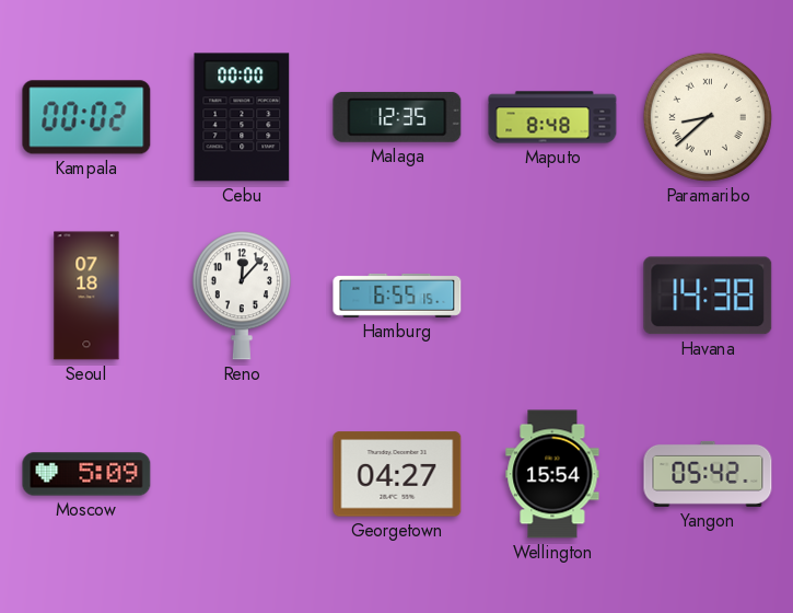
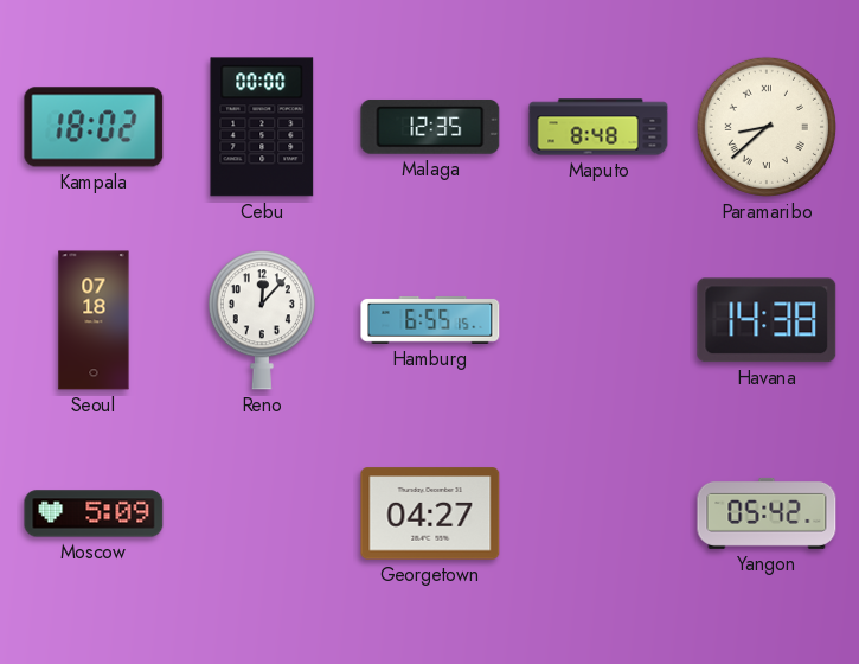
Kampala: 00:02 -> 18:02 (94, 127)
Wellington: 15:54 -> none (552, 474)
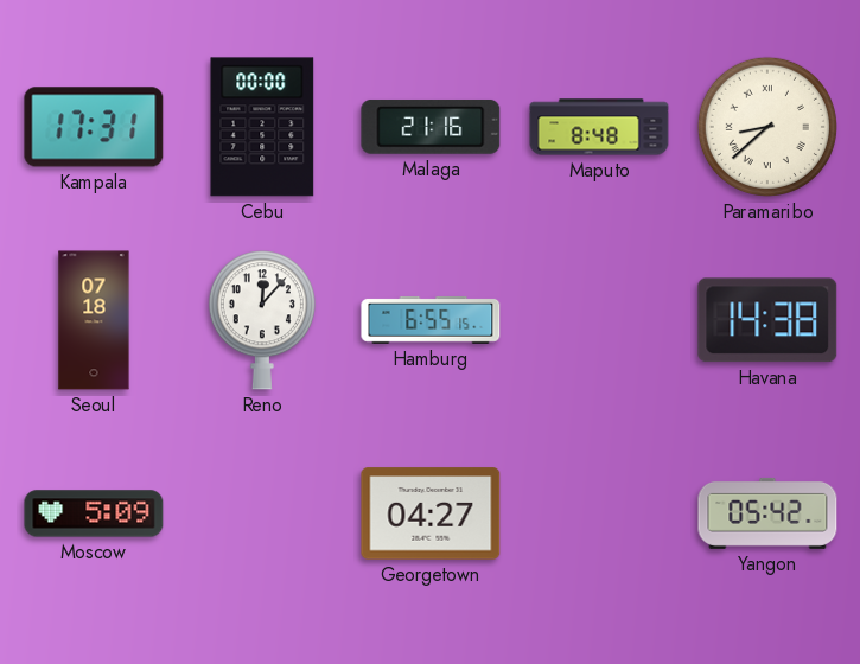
Kampala: 18:02 -> 17:31 (94, 127)
Malaga: 12:35 -> 21:16 (431, 127)
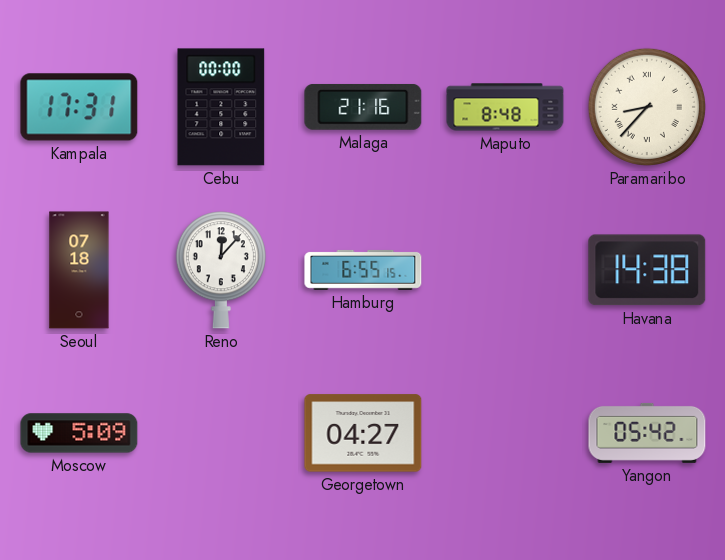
Paramaribo: 8:38 -> 8:37 (647, 107)
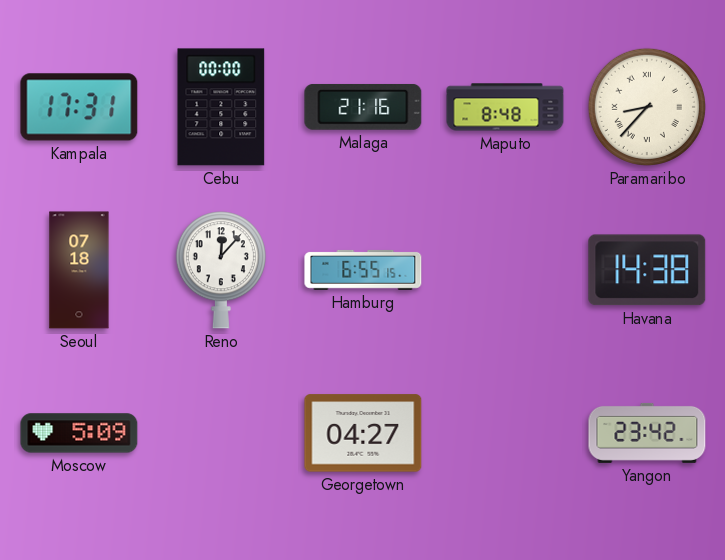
Yangon: 05:42 -> 23:42 (647, 433)
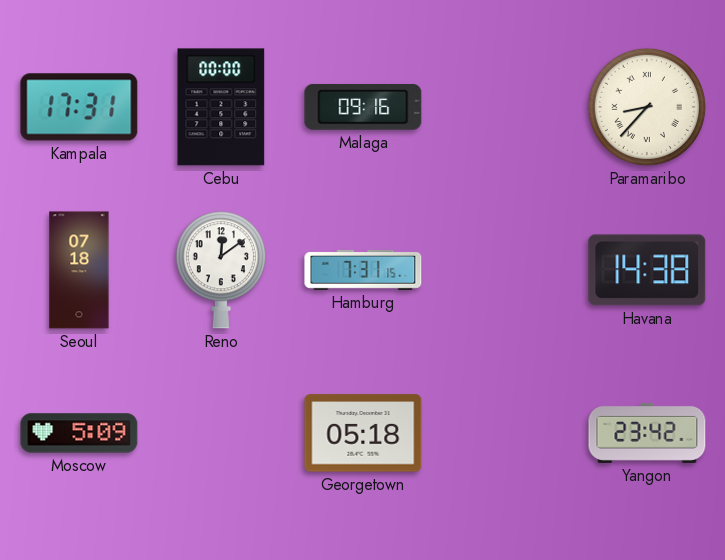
Malaga: 21:16 -> 09:16 (363, 107)
Maputo: 8:48 -> none (505, 107)
Reno: 12:07 -> 12:09 (221, 270)
Hamburg: 6:55 -> 7:31 (363, 270)
Georgetown: 04:27 -> 05:18 (363, 433)
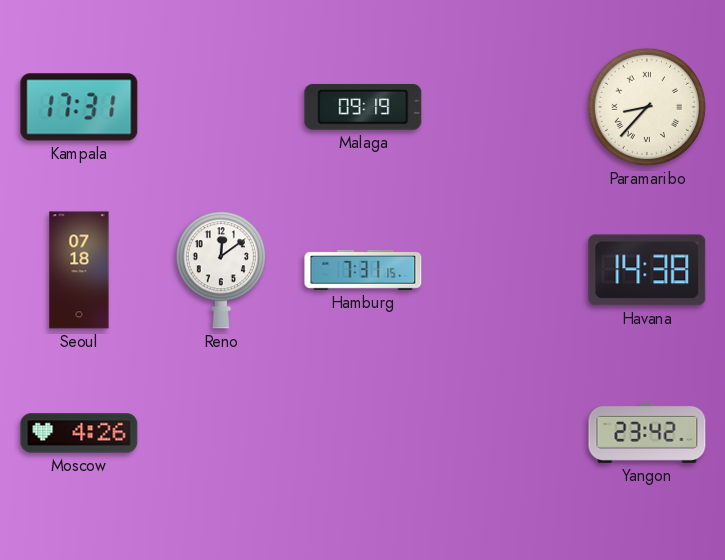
Cebu: 00:00 -> none (221, 107)
Malaga: 09:16 -> 09:19 (363, 107)
Moscow: 5:09 -> 4:26 (79, 433)
Georgetown: 05:18 -> none (363, 433)
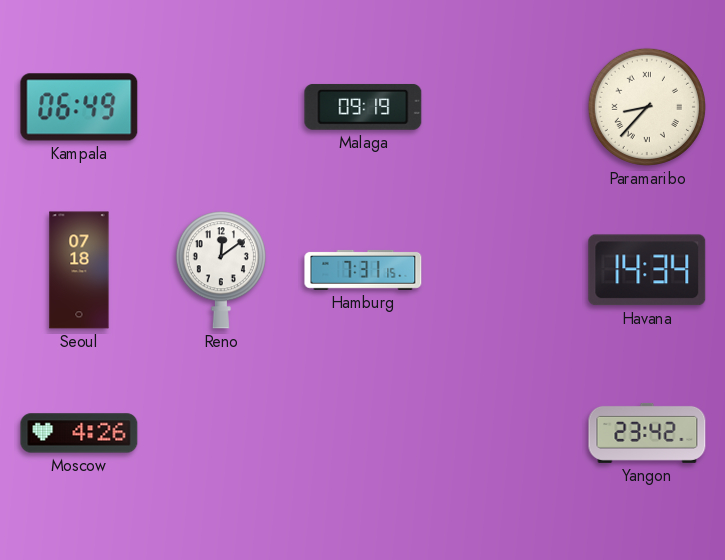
Kampala: 17:31 -> 06:49 (79, 107)
Havana: 14:38 -> 14:34 (647, 270)
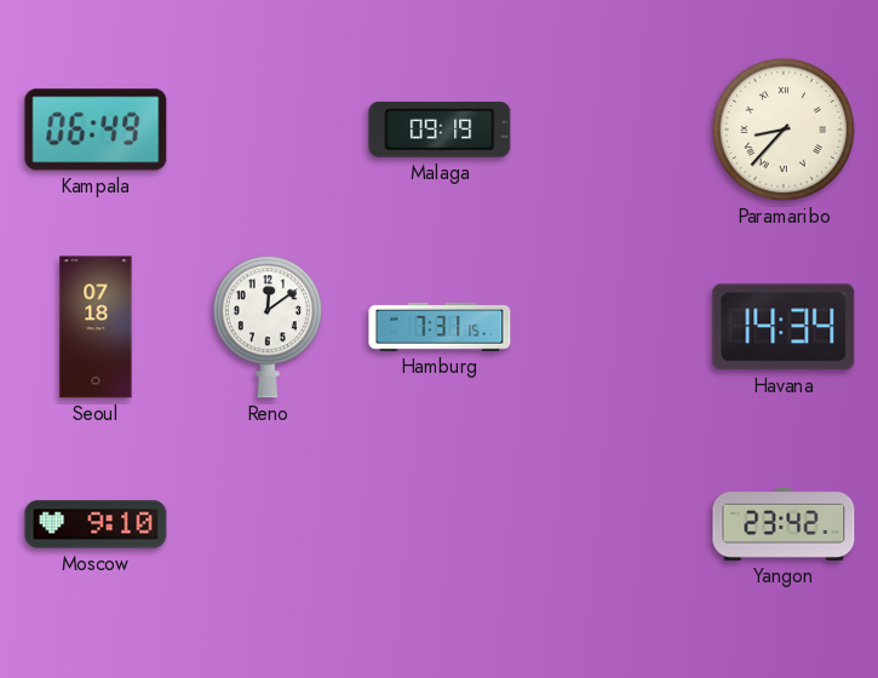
Moscow: 4:26 -> 9:10 (96, 524)
